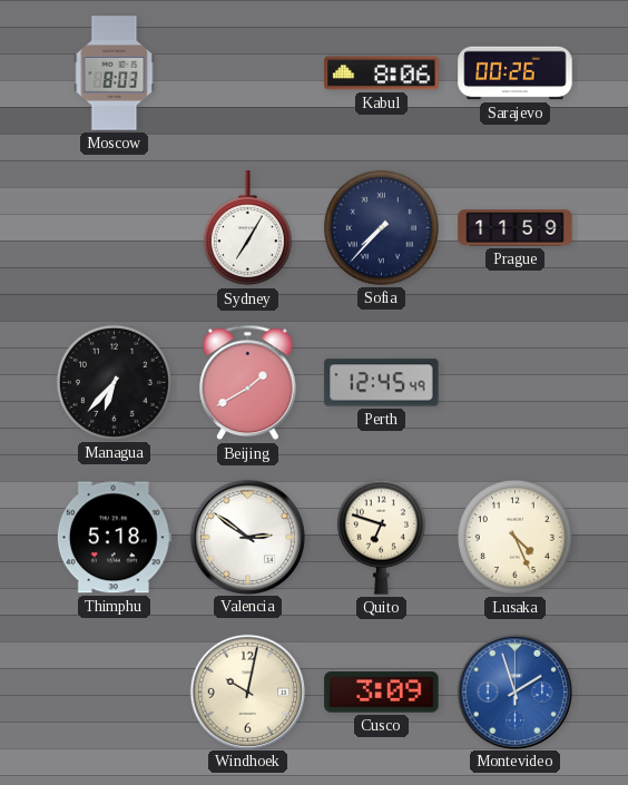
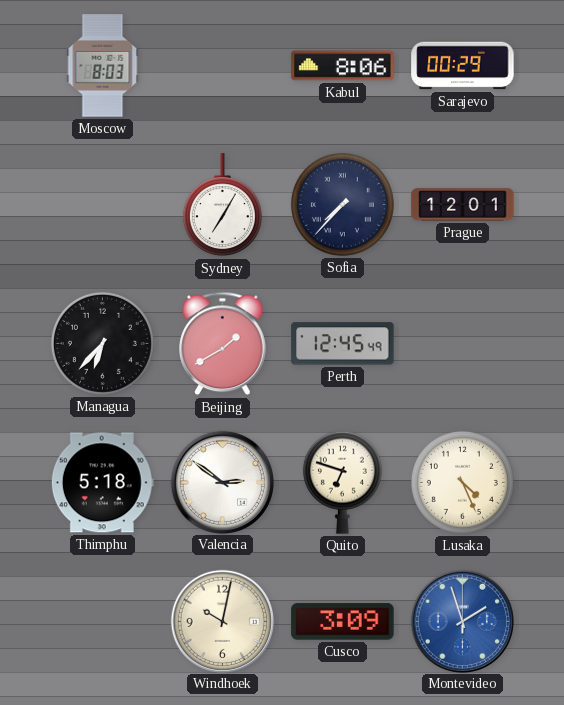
Sarajevo: 00:26 -> 00:29 (463, 66)
Prague: 11:59 -> 12:01 (463, 205)
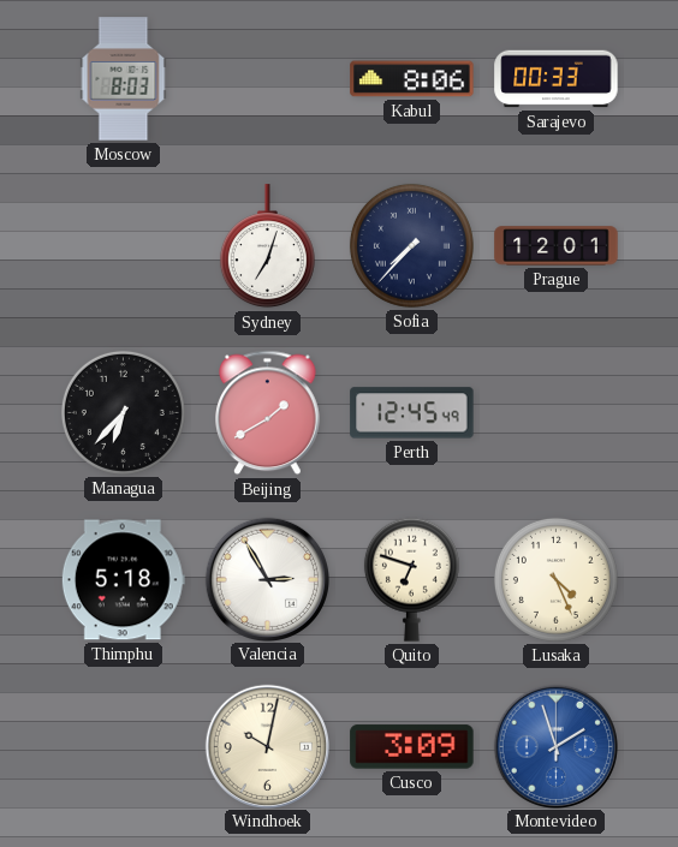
Sarajevo: 00:29 -> 00:33 (557, 79)
Sydney: 7:05 -> 7:03 (267, 246)
Valencia: 2:51 -> 2:55 (267, 579)
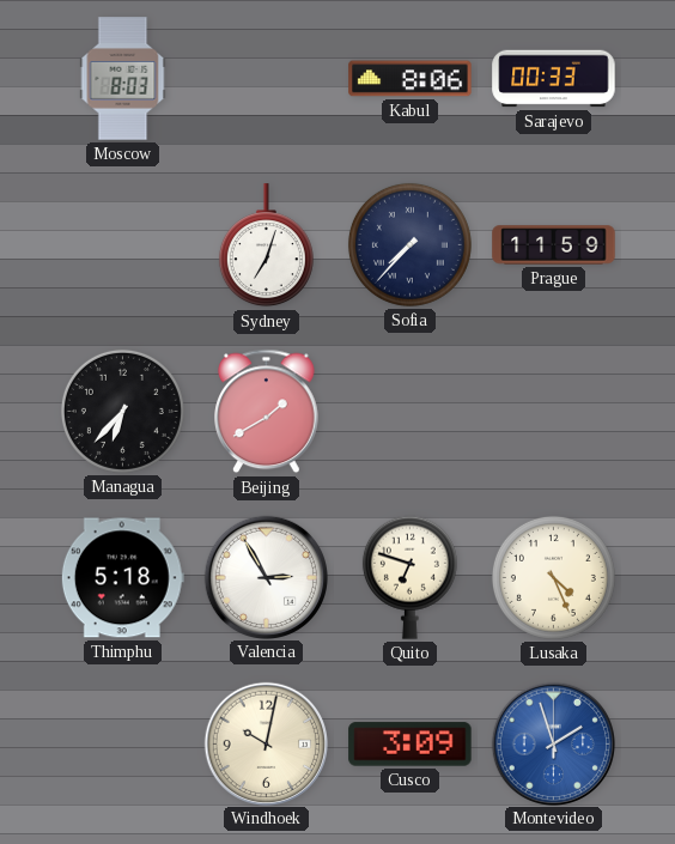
Prague: 12:01 -> 11:59 (554, 245)
Perth: 12:45 -> none (412, 413)
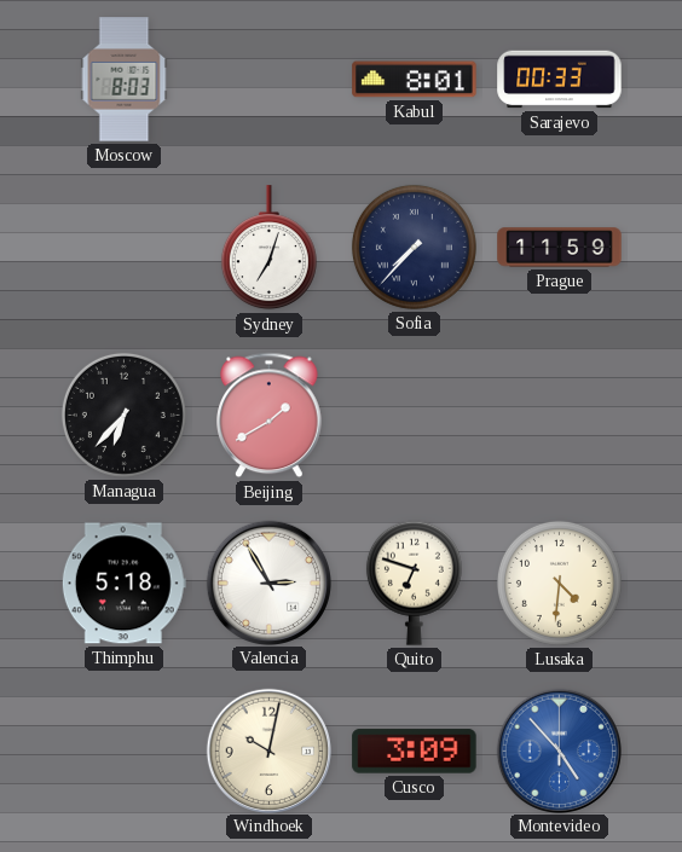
Kabul: 8:06 -> 8:01 (415, 80)
Lusaka: 4:26 -> 4:31 (559, 583)
Montevideo: 1:57 -> 4:53 (559, 750)
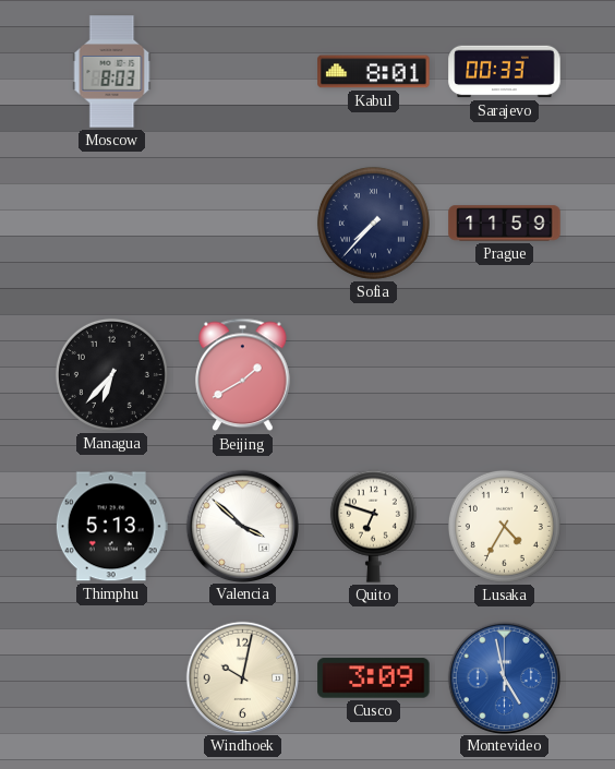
Sydney: 7:03 -> none (268, 248)
Thimphu: 5:18 -> 5:13 (111, 527)
Valencia: 2:55 -> 3:52 (242, 526)
Lusaka: 4:31 -> 4:35 (504, 526)
Montevideo: 4:53 -> 4:58 (504, 677)
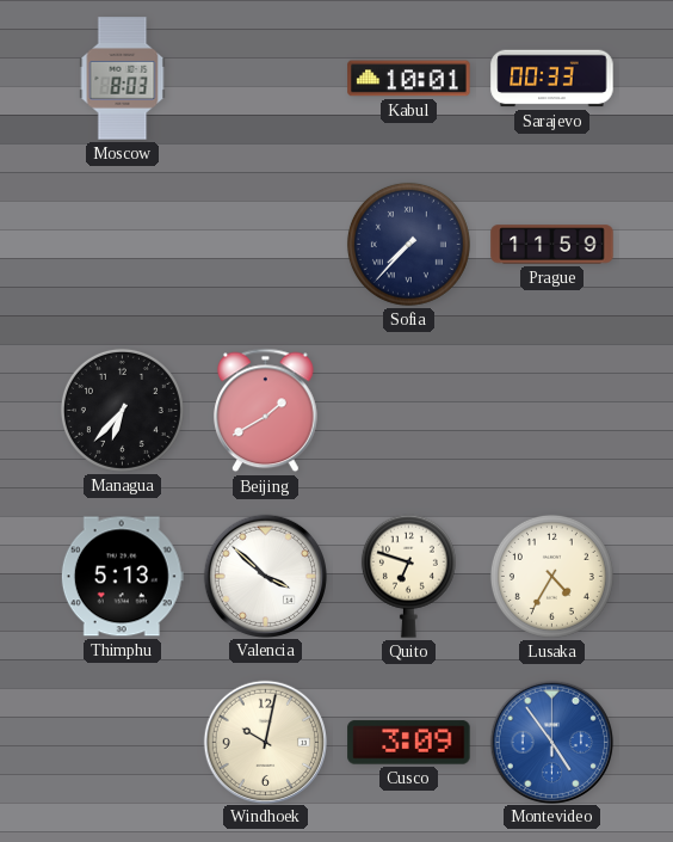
Kabul: 8:01 -> 10:01 (409, 79)
Montevideo: 4:58 -> 4:54 (551, 742)
